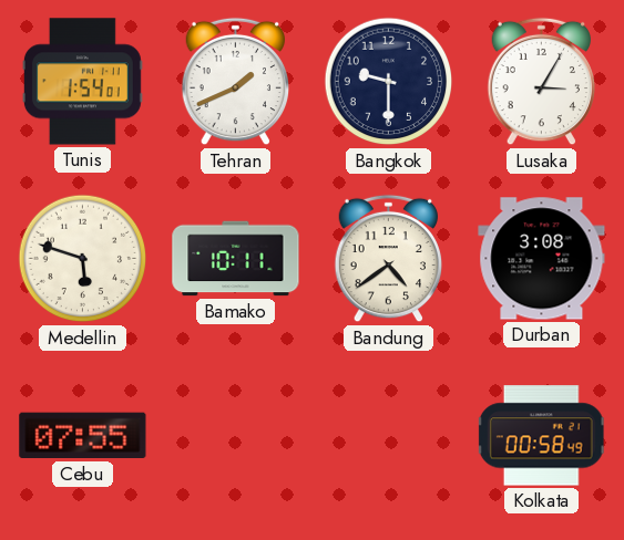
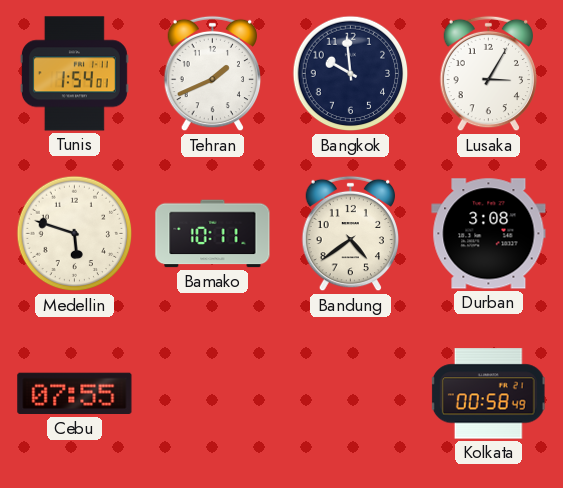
Bangkok: 9:30 -> 9:59 (351, 74)
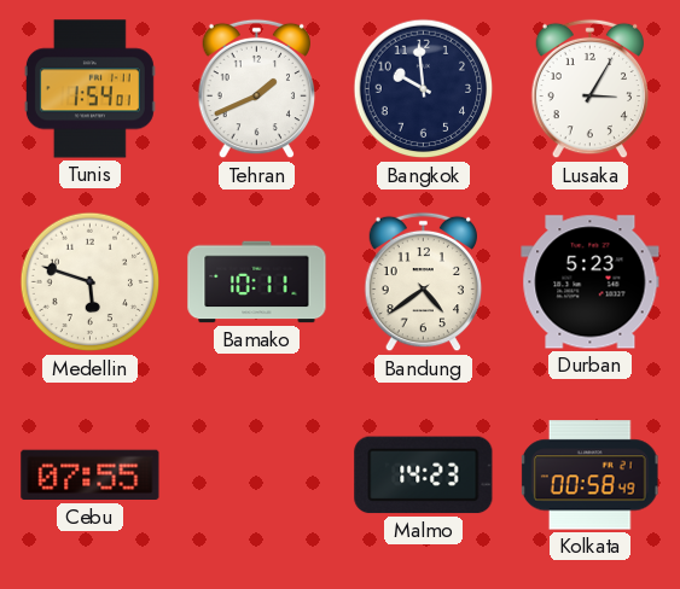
Durban: 3:08 -> 5:23 (591, 282)
Malmo: none -> 14:23 (424, 476)
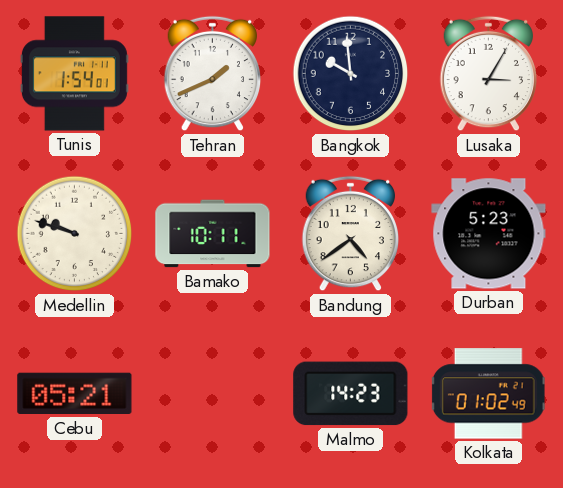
Medellin: 5:48 -> 9:48 (75, 234)
Cebu: 07:55 -> 05:21 (75, 394)
Kolkata: 00:58 -> 01:02 (488, 394)
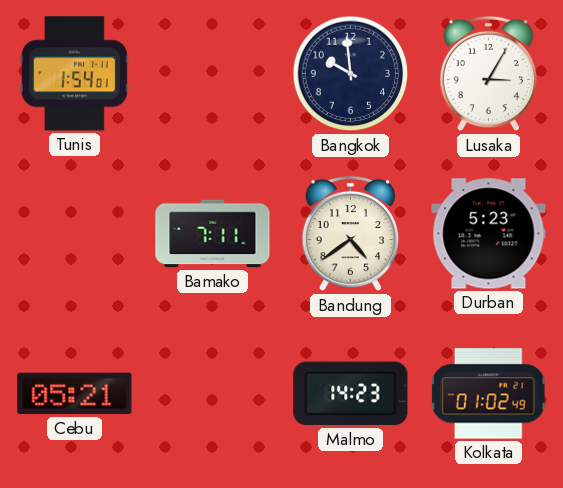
Tehran: 1:41 -> none (213, 74)
Medellin: 9:48 -> none (75, 234)
Bamako: 10:11 -> 7:11 (213, 234)
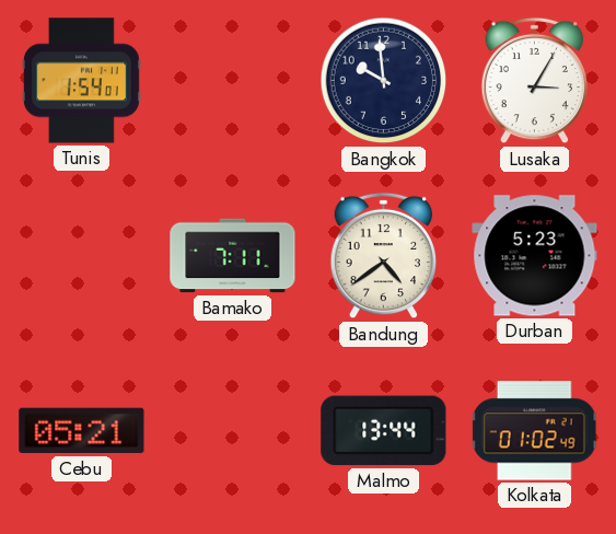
Malmo: 14:23 -> 13:44 (384, 431)
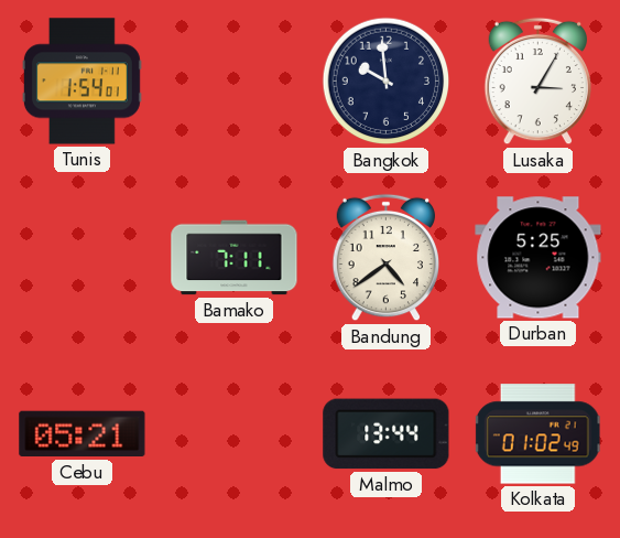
Durban: 5:23 -> 5:25 (539, 258)
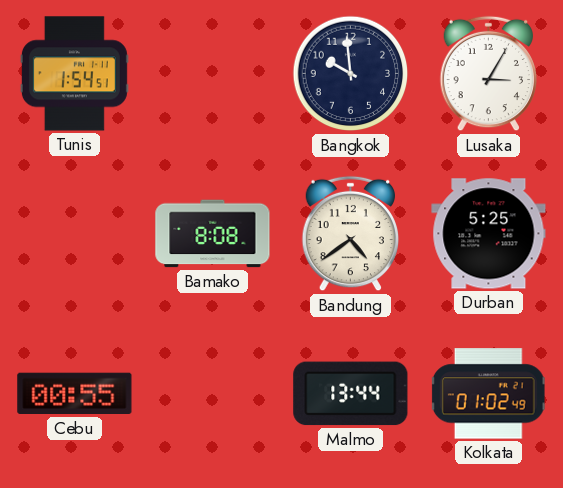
Tunis: 1:54:01 -> 1:54:51 (74, 74)
Bamako: 7:11 -> 8:08 (213, 234)
Cebu: 05:21 -> 00:55 (75, 394)
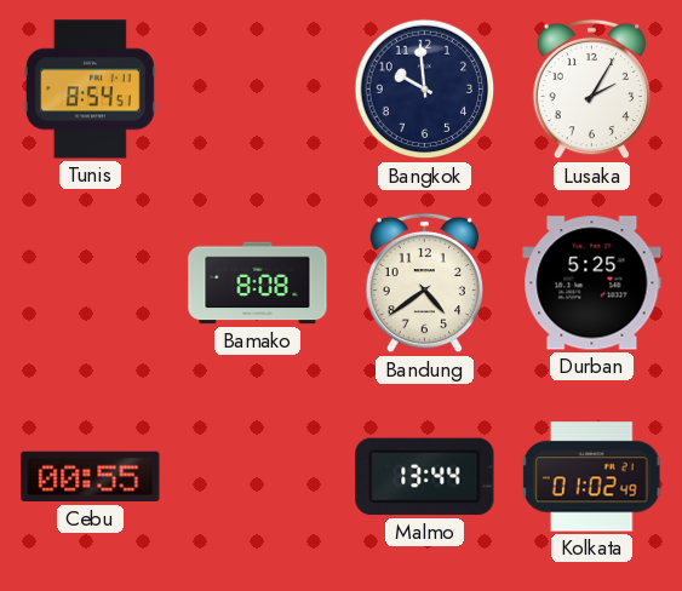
Tunis: 1:54 -> 8:54 (90, 90)
Lusaka: 3:05 -> 2:05 (592, 90)
